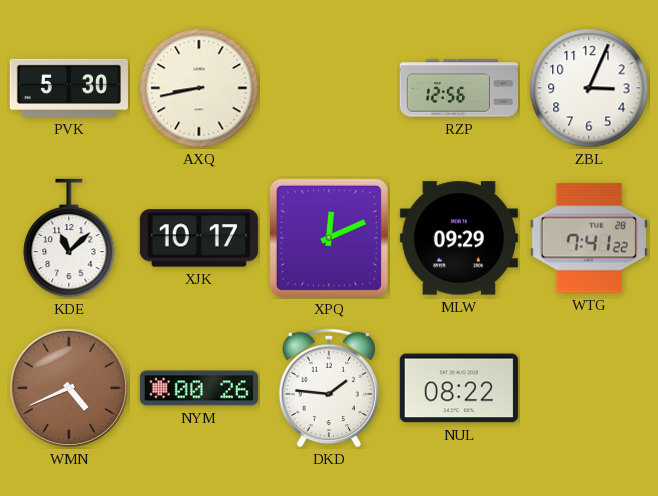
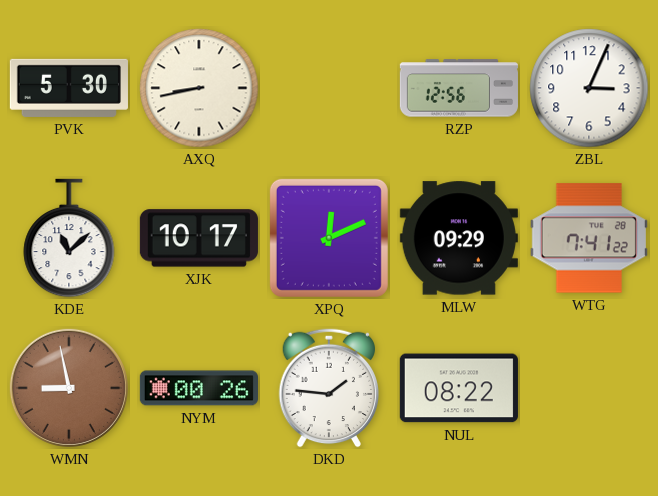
WMN: 4:41 -> 8:58 (69, 388)
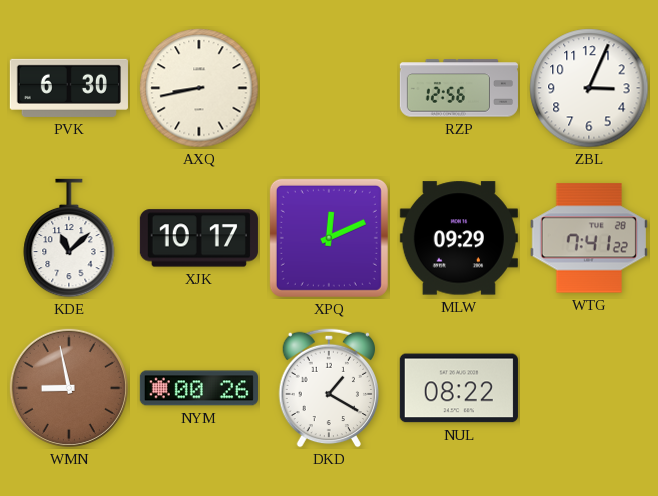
PVK: 5:30 -> 6:30 (69, 88)
DKD: 1:46 -> 1:20 (329, 388)
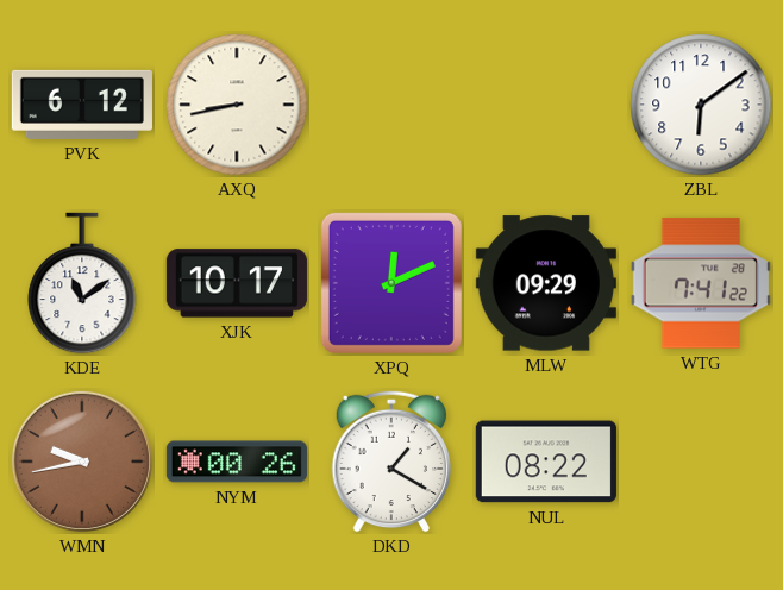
PVK: 6:30 -> 6:12 (82, 105)
RZP: 12:56 -> none (459, 88)
ZBL: 3:04 -> 6:09 (701, 105)
KDE: 11:08 -> 11:09 (82, 283)
WMN: 8:58 -> 9:43 (82, 462)
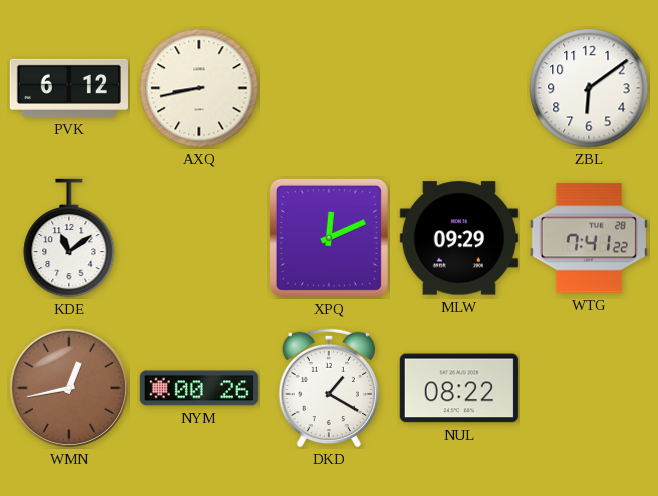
XJK: 10:17 -> none (237, 283)
WMN: 9:43 -> 12:43 (69, 388)
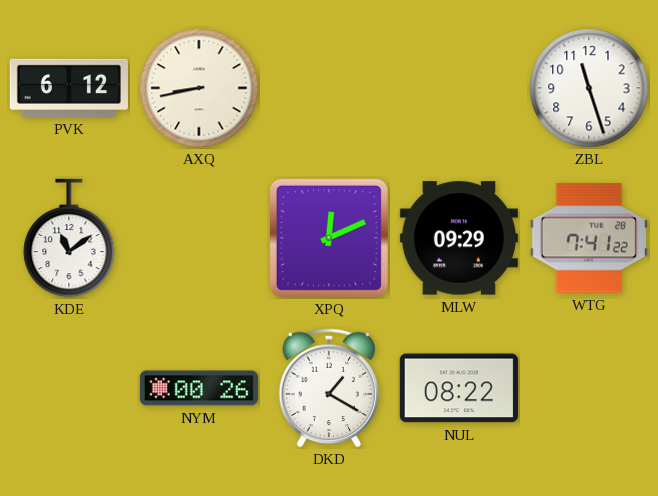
ZBL: 6:09 -> 11:27 (589, 88)
WMN: 12:43 -> none (69, 388)
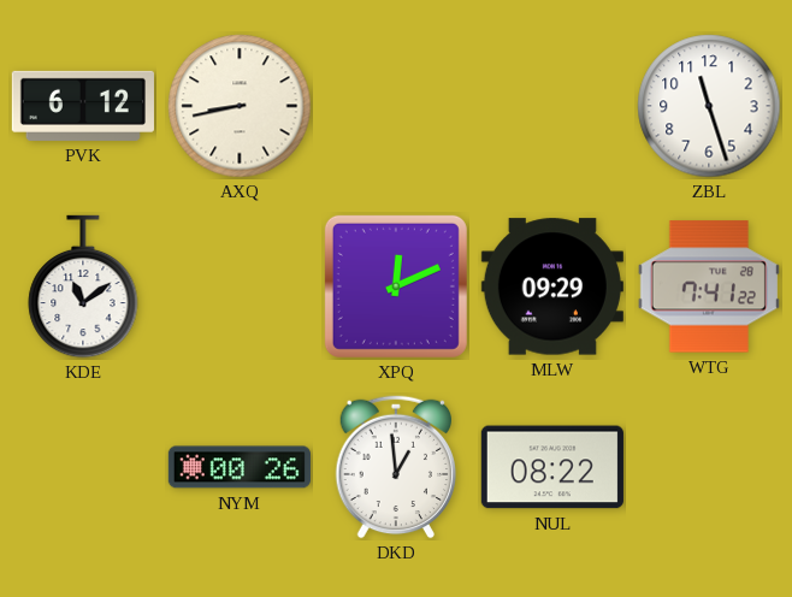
DKD: 1:20 -> 12:59 (396, 467)
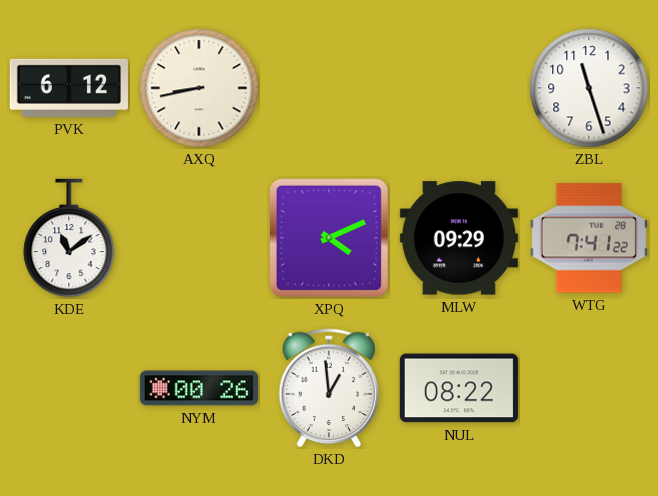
XPQ: 12:11 -> 4:11 (329, 238)
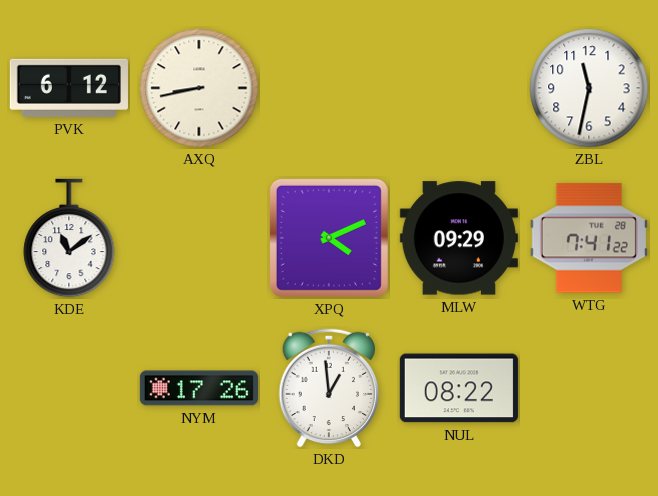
ZBL: 11:27 -> 11:32 (589, 88)
NYM: 00:26 -> 17:26 (199, 388)
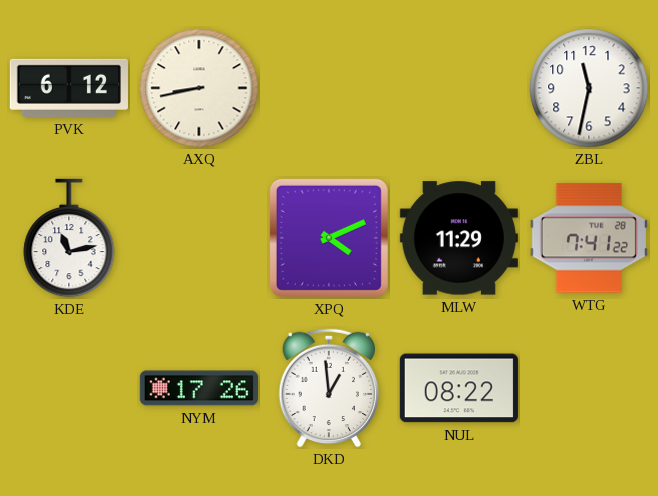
KDE: 11:09 -> 11:13 (69, 238)
MLW: 09:29 -> 11:29 (459, 238)
